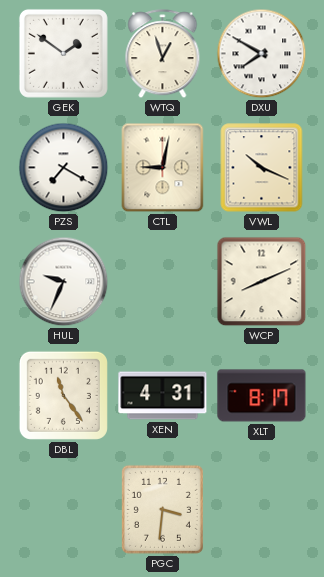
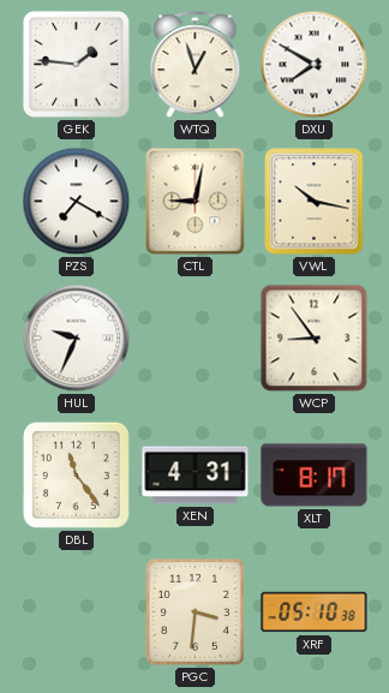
GEK: 1:51 -> 1:46 (76, 64)
VWL: 10:19 -> 10:17 (315, 202)
WCP: 8:11 -> 8:54 (315, 339)
XRF: none -> 05:10 (315, 613)
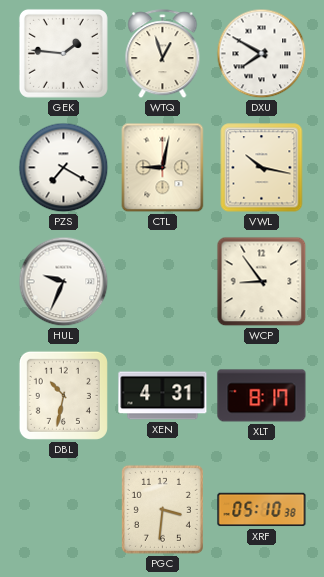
DBL: 11:24 -> 10:32 (63, 395)
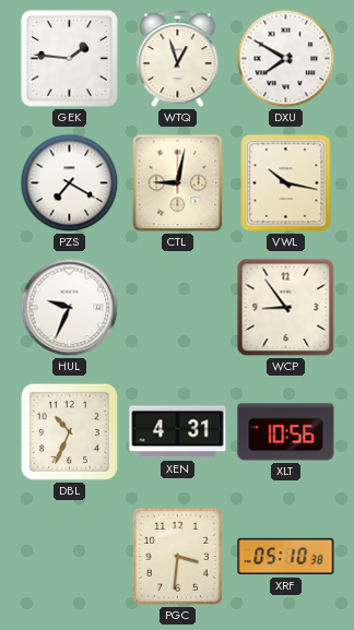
DBL: 10:32 -> 10:34 (69, 431)
XLT: 8:17 -> 10:56 (286, 432)
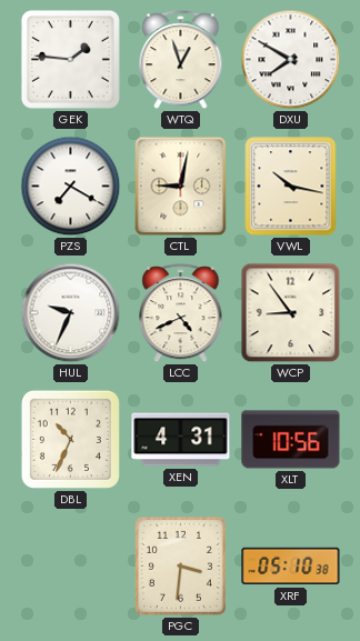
LCC: none -> 4:41 (181, 313)
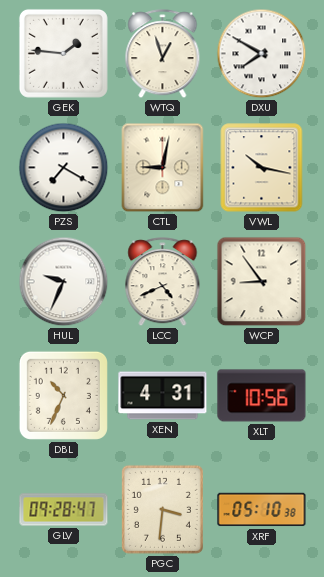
GLV: none -> 09:28 (64, 510)
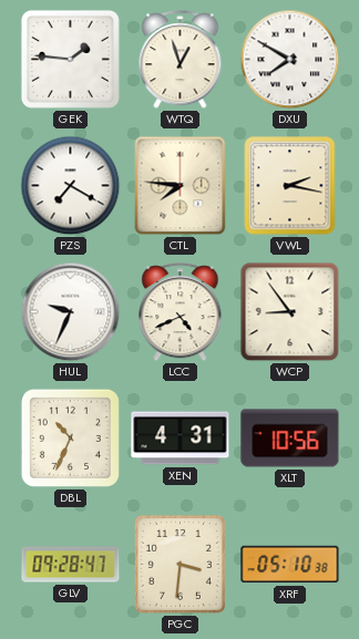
CTL: 9:02 -> 7:46 (181, 186)
VWL: 10:17 -> 2:17 (290, 186)
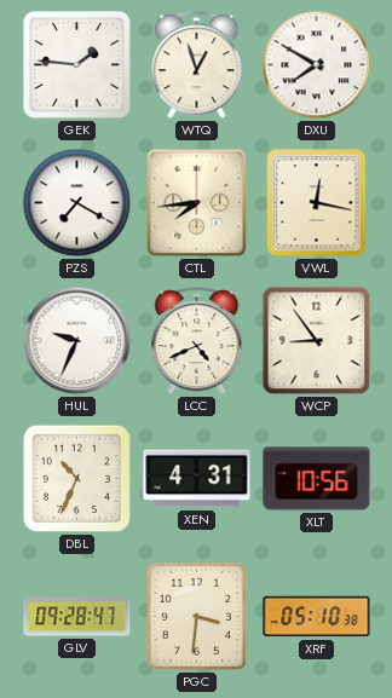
CTL: 7:46 -> 7:44 (197, 203)
VWL: 2:17 -> 12:17 (317, 203)
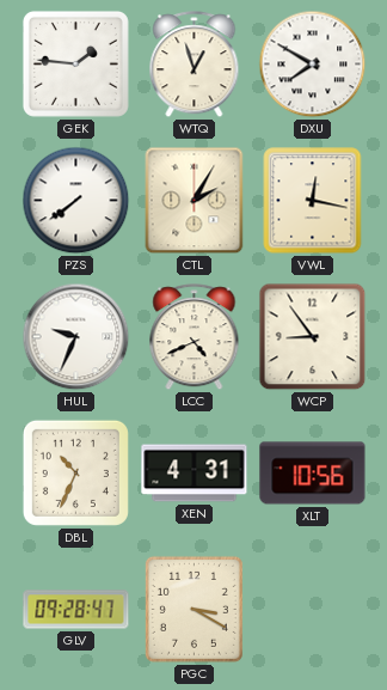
PZS: 7:20 -> 7:39 (76, 201)
CTL: 7:44 -> 2:05 (195, 201)
PGC: 3:31 -> 3:20 (193, 609)
XRF: 05:10 -> none (317, 617)
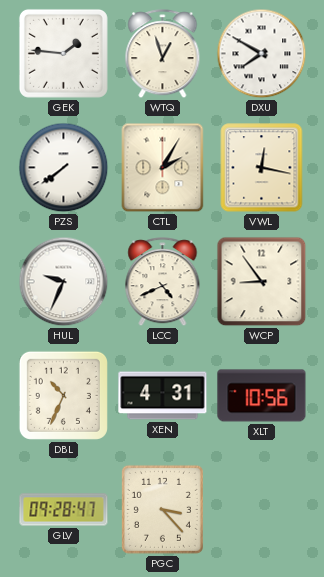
PGC: 3:20 -> 3:23 (162, 509)
